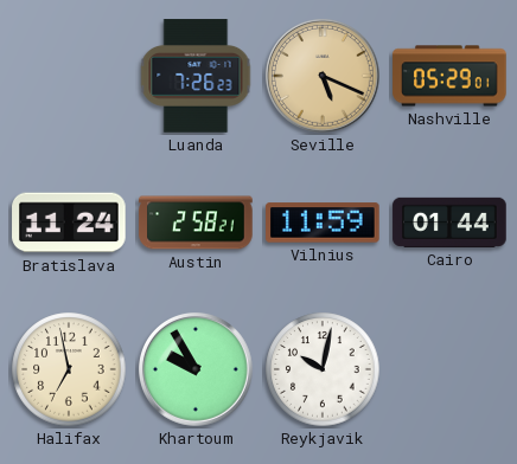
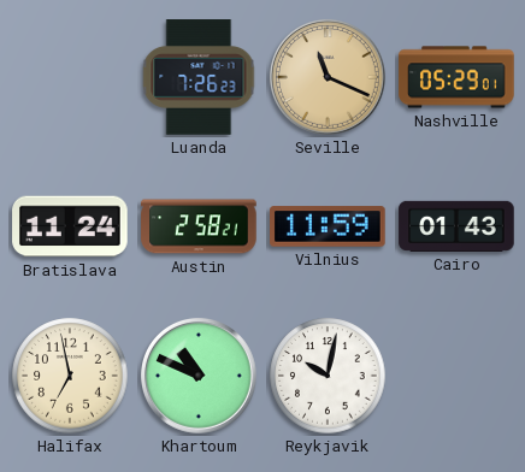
Seville: 5:19 -> 11:19 (328, 77)
Cairo: 01:44 -> 01:43 (456, 226)
Khartoum: 9:55 -> 10:49 (199, 376)
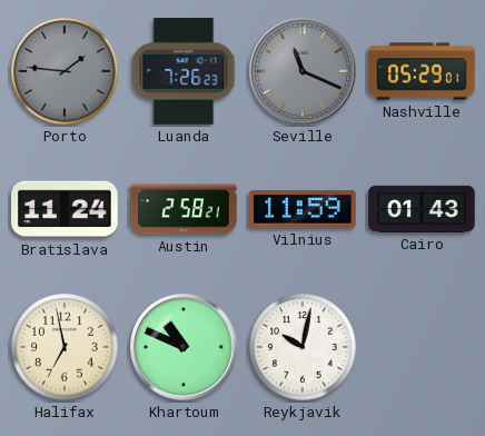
Porto: none -> 1:46 (65, 71)
Seville dial: champagne -> grey (303, 71)
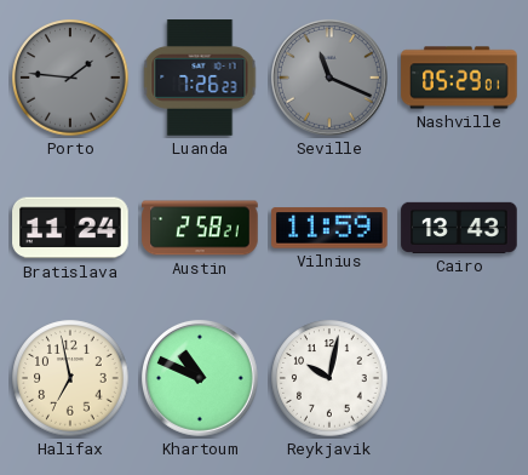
Cairo: 01:43 -> 13:43 (459, 228)
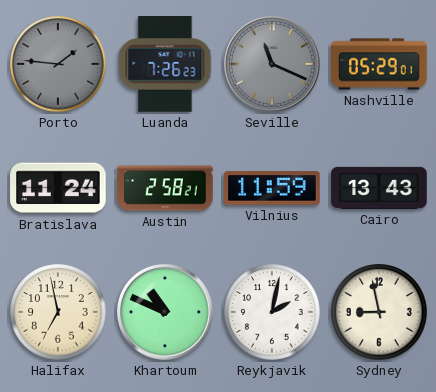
Reykjavik: 10:02 -> 2:02 (272, 312)
Sydney: none -> 8:58 (379, 312)
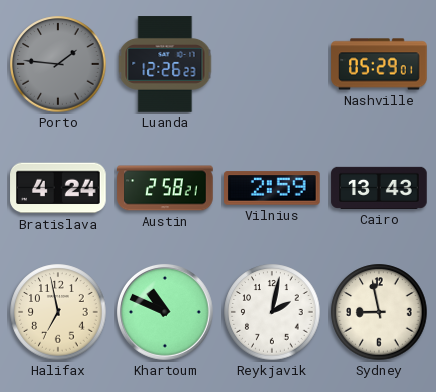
Luanda: 7:26 -> 12:26 (165, 64)
Seville: 11:19 -> none (272, 64)
Bratislava: 11:24 -> 4:24 (58, 188)
Vilnius: 11:59 -> 2:59 (272, 188)
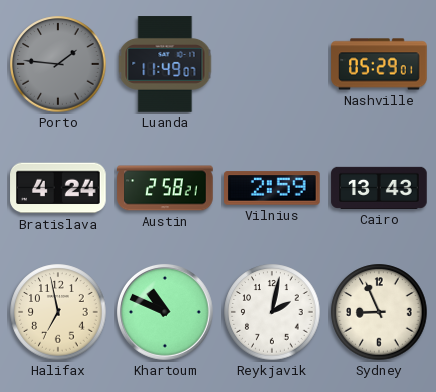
Luanda: 12:26 -> 11:49 (165, 64)
Sydney: 8:58 -> 8:56 (379, 312)
